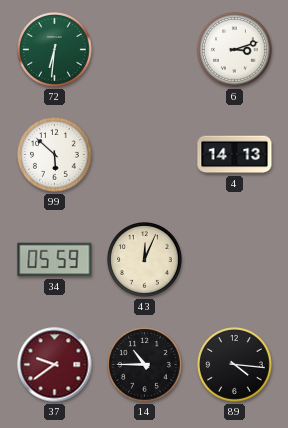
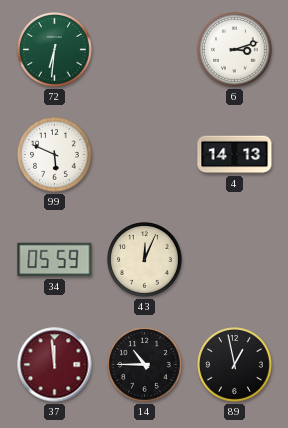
99: 5:52 -> 5:49 (55, 155)
37: 9:39 -> 11:59 (55, 365)
89: 4:16 -> 12:58 (235, 365)
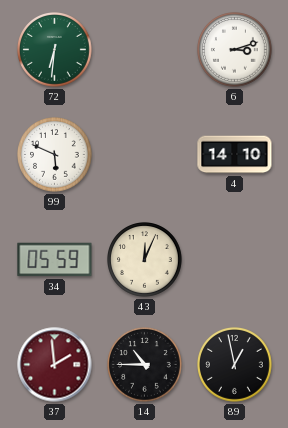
4: 14:13 -> 14:10 (235, 155)
37: 11:59 -> 1:59 (55, 365)
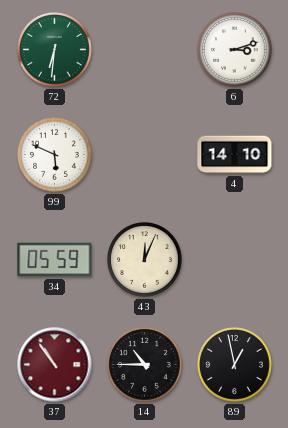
37: 1:59 -> 10:54 (55, 365)
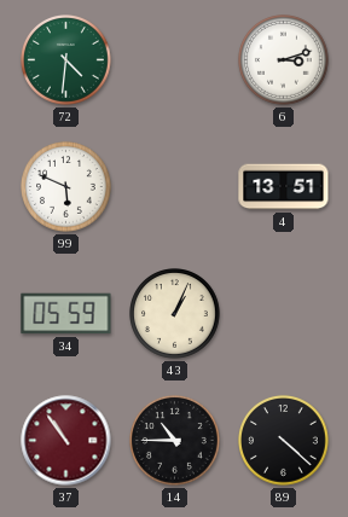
72: 6:31 -> 4:31 (66, 60)
4: 14:10 -> 13:51 (284, 187)
43: 12:04 -> 1:04 (175, 314)
89: 12:58 -> 4:22 (284, 441)
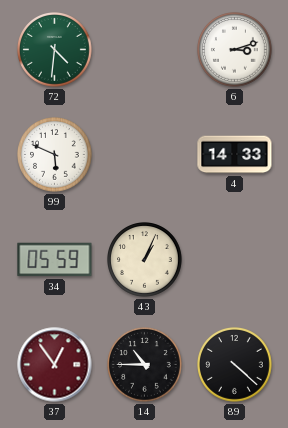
4: 13:51 -> 14:33 (235, 155)
37: 10:54 -> 12:54 (55, 365)
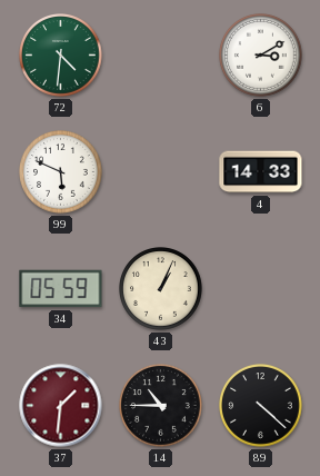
6: 3:12 -> 3:10 (261, 56)
37: 12:54 -> 1:31 (61, 406)
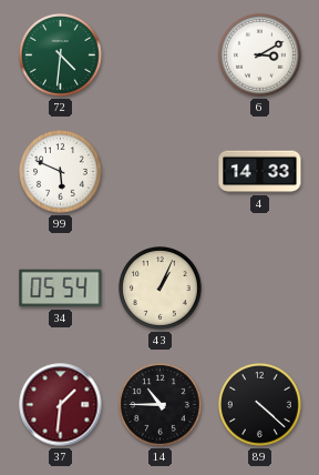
34: 05:59 -> 05:54 (61, 289)
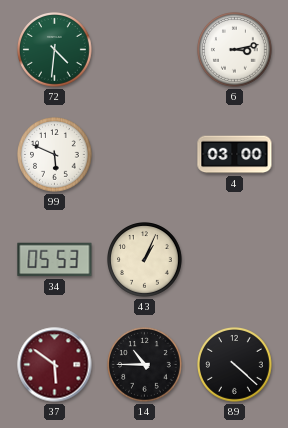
6: 3:10 -> 3:13 (235, 50)
4: 14:33 -> 03:00 (235, 155)
34: 05:54 -> 05:53 (55, 260)
37: 1:31 -> 5:51 (55, 365)
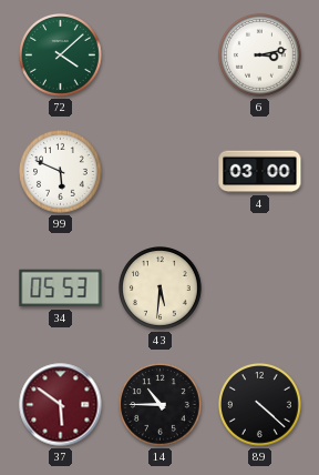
72: 4:31 -> 4:08 (61, 55)
43: 1:04 -> 5:31 (161, 289)
